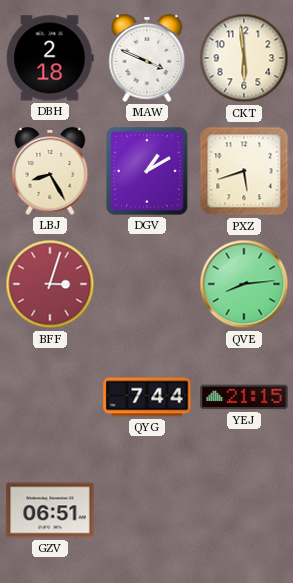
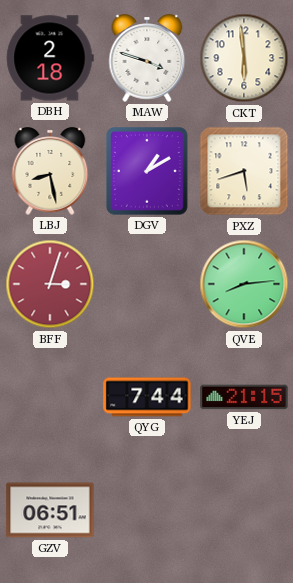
MAW: 3:49 -> 3:48 (147, 58)
LBJ: 8:25 -> 8:28 (50, 171)
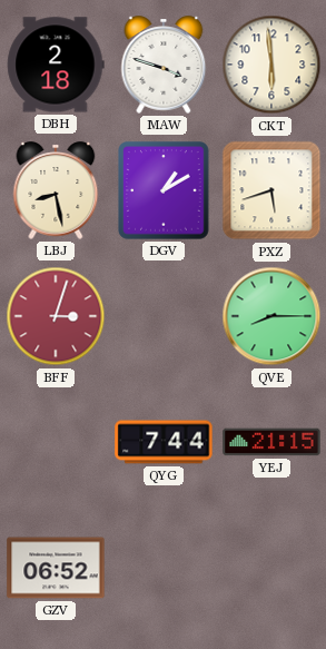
QVE: 8:14 -> 8:15 (271, 316)
GZV: 06:51 -> 06:52 (56, 568)
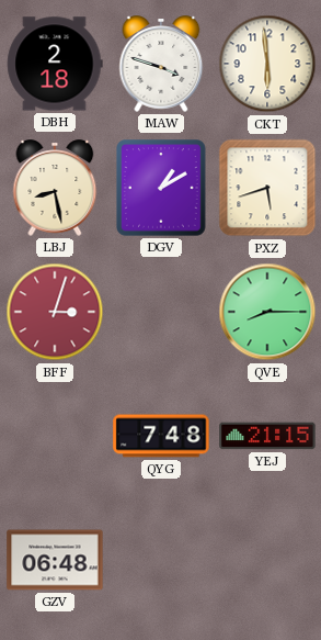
QYG: 7:44 -> 7:48 (161, 436)
GZV: 06:52 -> 06:48 (55, 560)
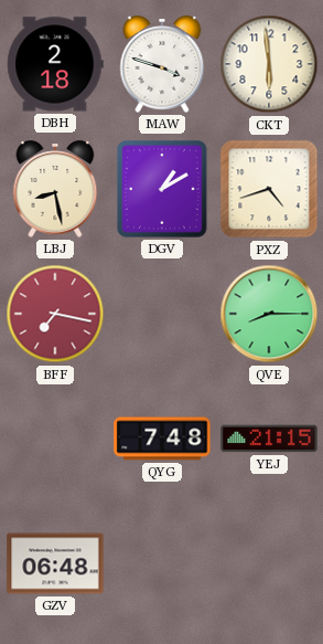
PXZ: 5:42 -> 4:42 (269, 189)
BFF: 3:03 -> 7:17 (55, 314)
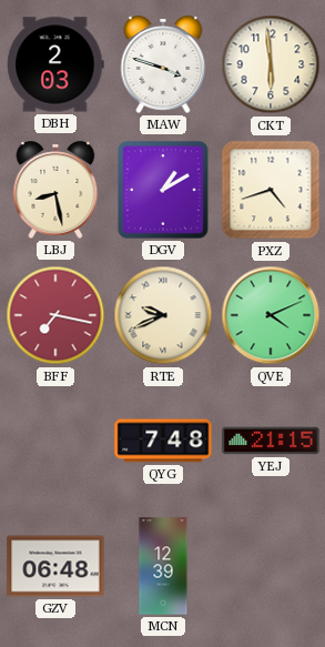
DBH: 2:18 -> 2:03 (55, 64)
RTE: none -> 9:41 (163, 315)
QVE: 8:15 -> 4:11 (271, 315)
MCN: none -> 12:39 (163, 566)
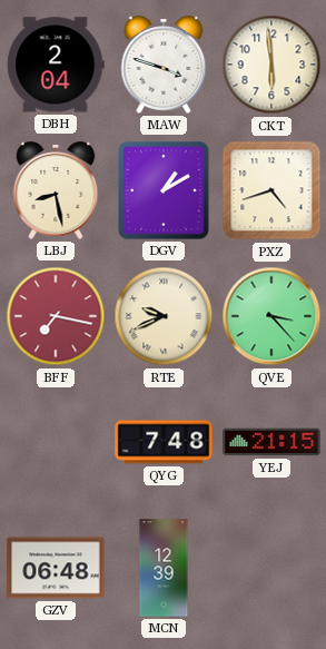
DBH: 2:03 -> 2:04 (56, 65)
QVE: 4:11 -> 3:23 (271, 316)
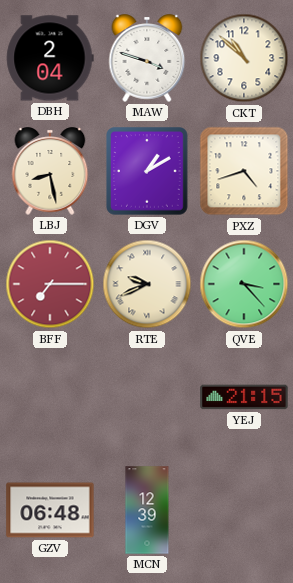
CKT: 5:59 -> 10:52 (244, 58)
BFF: 7:17 -> 7:15 (50, 284)
QYG: 7:48 -> none (164, 442)
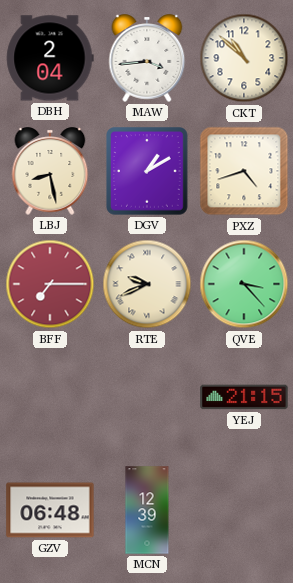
MAW: 3:48 -> 3:44 (147, 58)
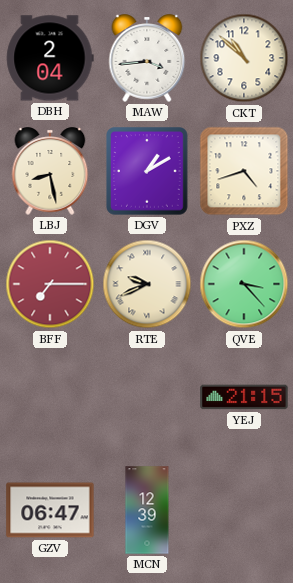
GZV: 06:48 -> 06:47 (50, 510)
